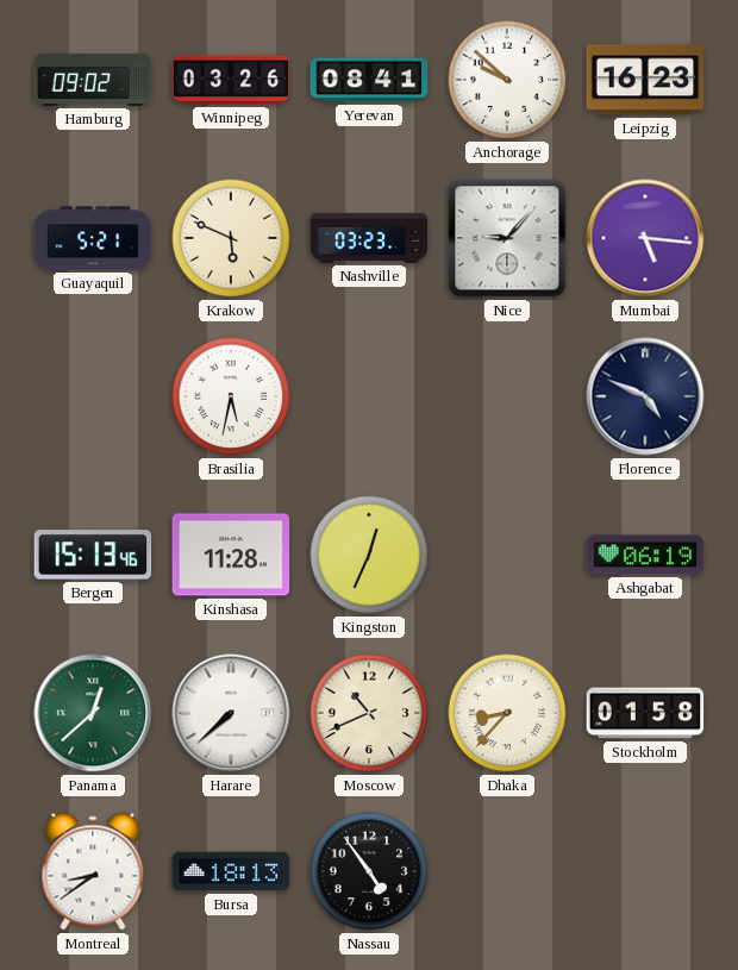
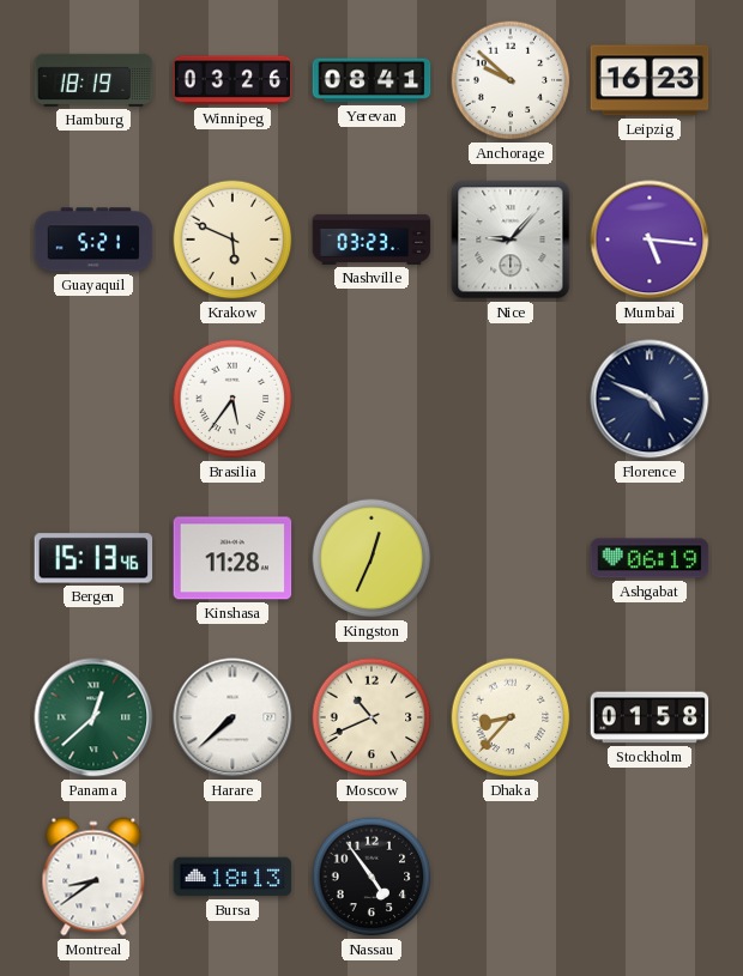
Hamburg: 09:02 -> 18:19 (93, 80)
Brasilia: 5:32 -> 5:36 (232, 399)
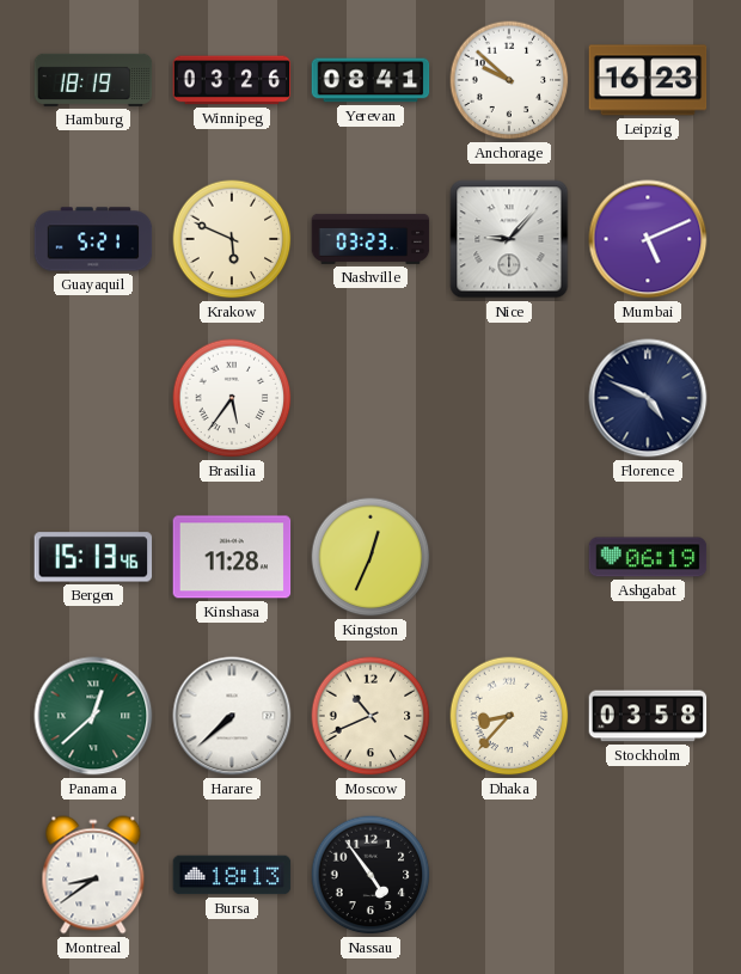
Mumbai: 5:16 -> 5:11 (648, 239)
Stockholm: 01:58 -> 03:58 (648, 716)
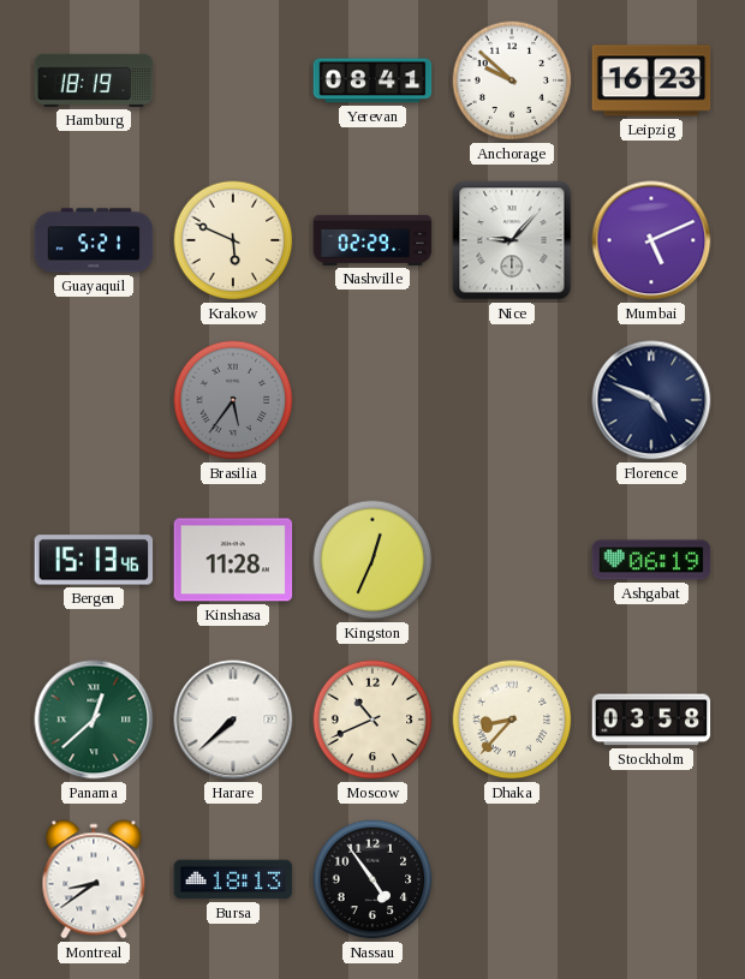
Winnipeg: 03:26 -> none (232, 80)
Nashville: 03:23 -> 02:29 (372, 240)
Brasilia dial: white -> grey (233, 400)
